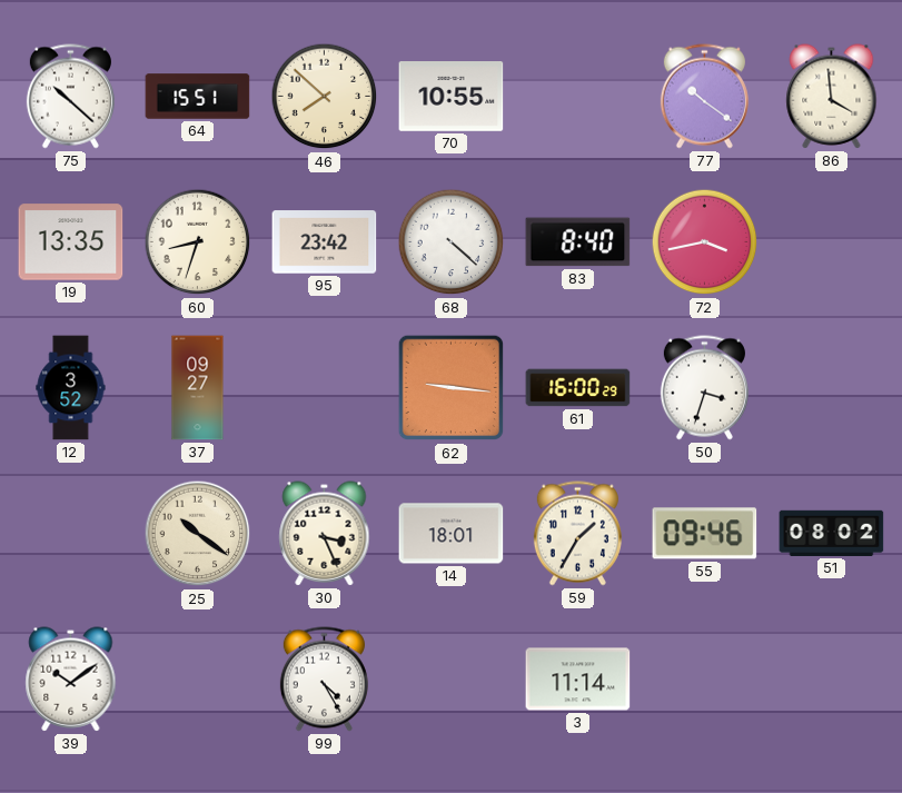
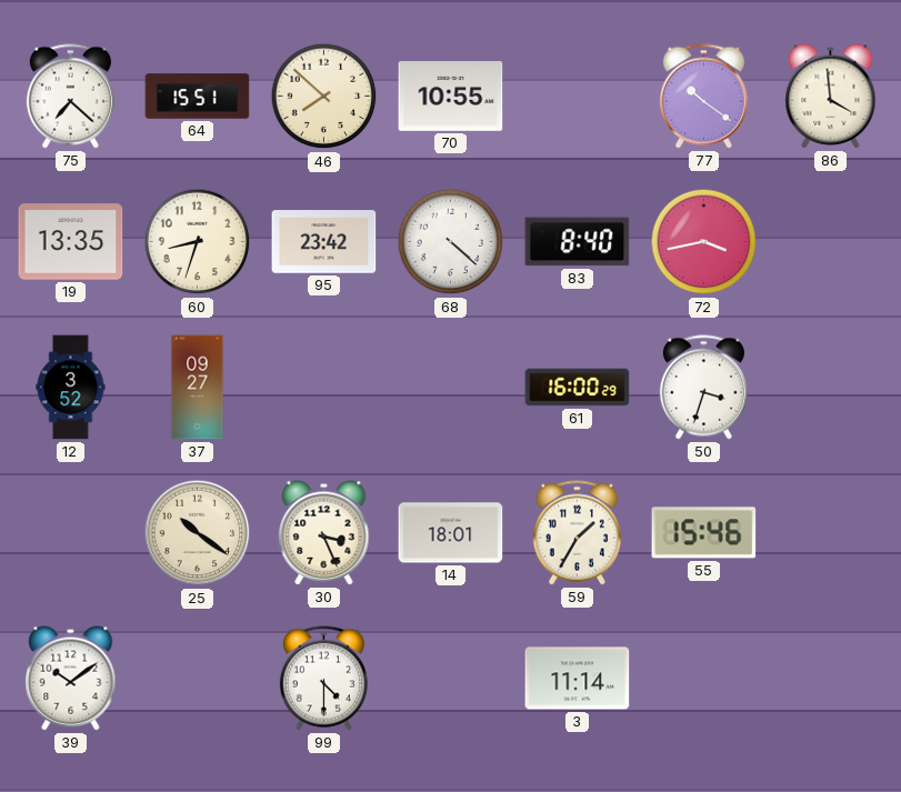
75: 10:22 -> 7:22 (70, 97)
62: 9:16 -> none (452, 388)
55: 09:46 -> 15:46 (704, 533)
51: 08:02 -> none (832, 533)
99: 4:25 -> 4:30 (323, 679)
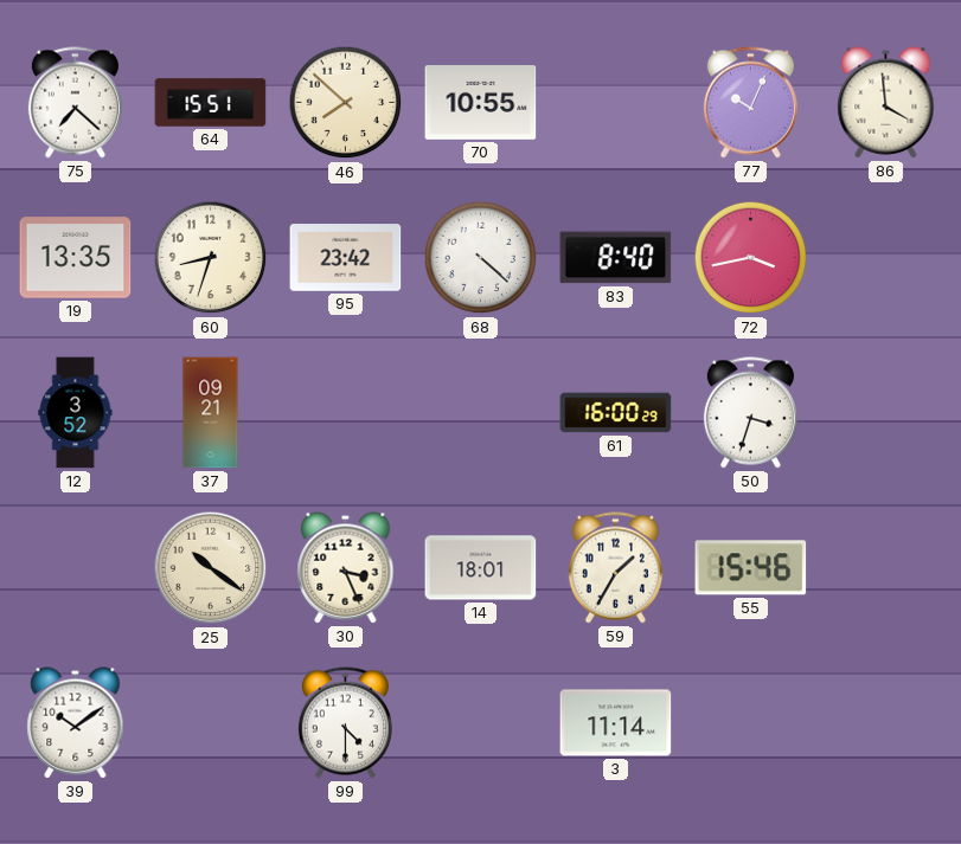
77: 10:21 -> 10:04 (750, 103)
37: 09:27 -> 09:21 (211, 413)
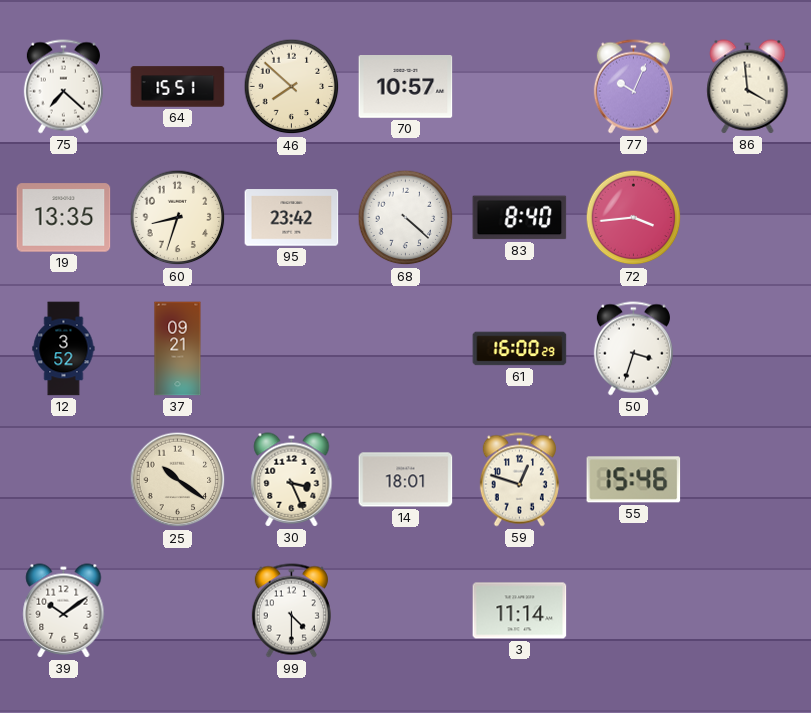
70: 10:55 -> 10:57 (406, 87)
72: 3:43 -> 3:44 (634, 218)
59: 1:35 -> 12:48 (519, 480)
